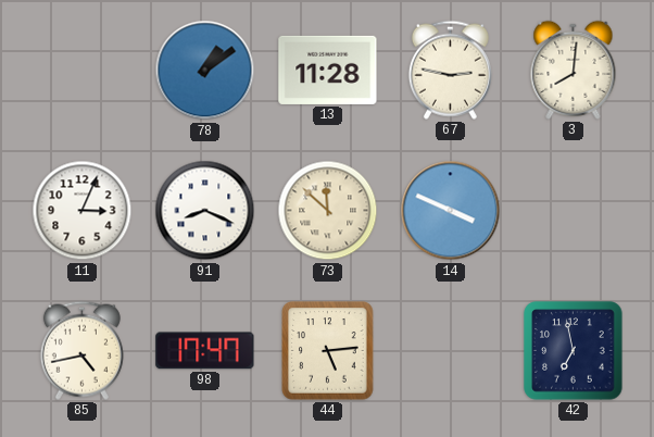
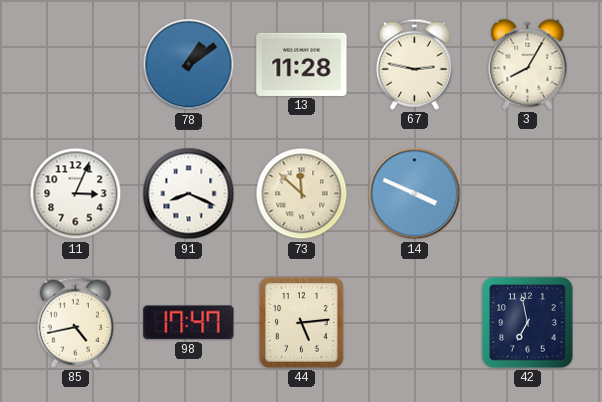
3: 8:01 -> 8:05 (528, 64)
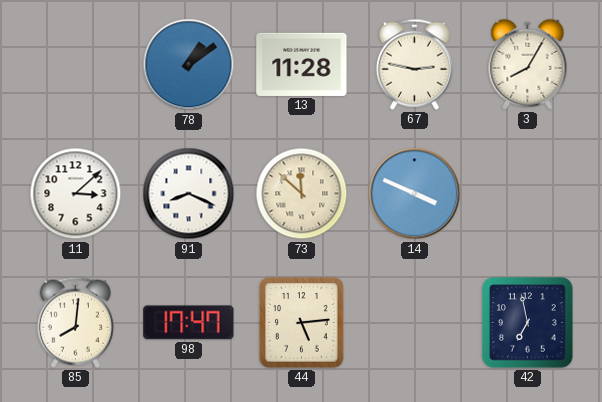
11: 3:04 -> 3:08 (76, 194)
85: 4:43 -> 8:01 (75, 322)
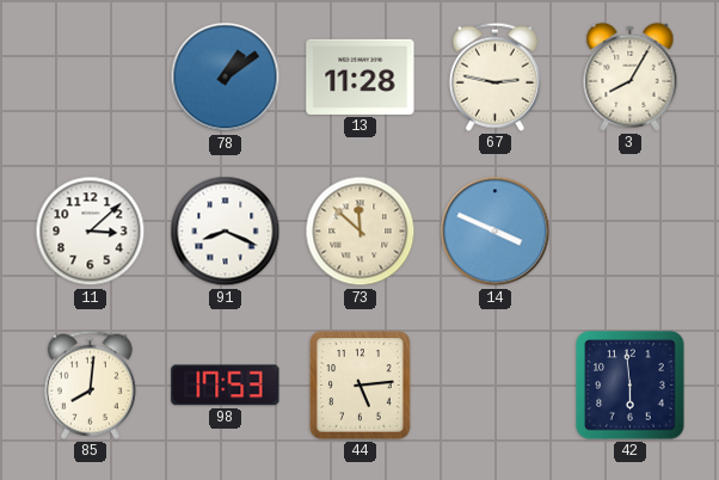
98: 17:47 -> 17:53 (226, 386)
42: 6:58 -> 5:59 (631, 386)
